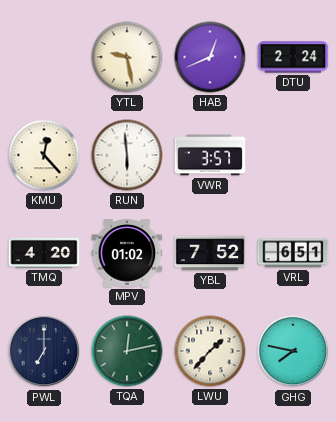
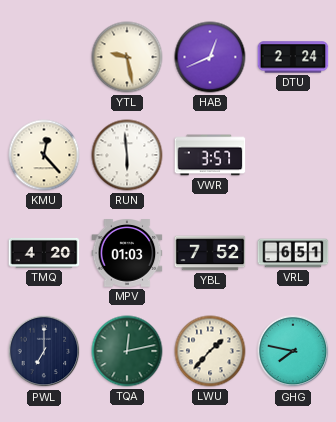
MPV: 01:02 -> 01:03 (127, 254)
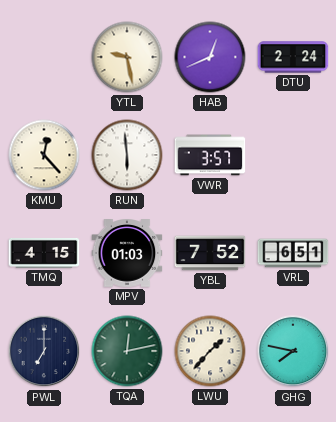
TMQ: 4:20 -> 4:15 (44, 253)
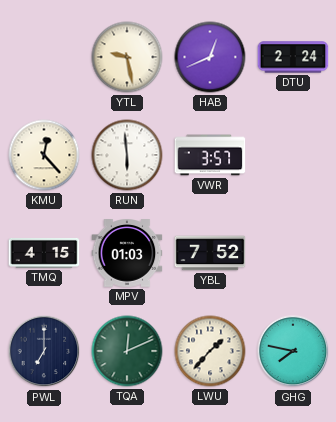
VRL: 6:51 -> none (293, 253)
TQA: 12:13 -> 12:11 (127, 351)
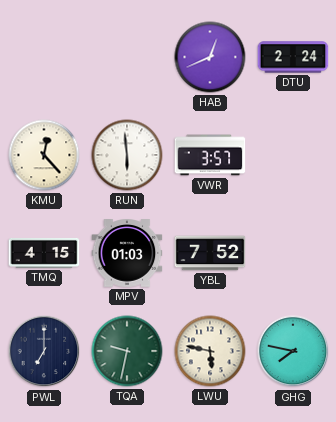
YTL: 9:28 -> none (127, 57)
TQA: 12:11 -> 9:32 (127, 351)
LWU: 1:37 -> 5:47 (210, 351)
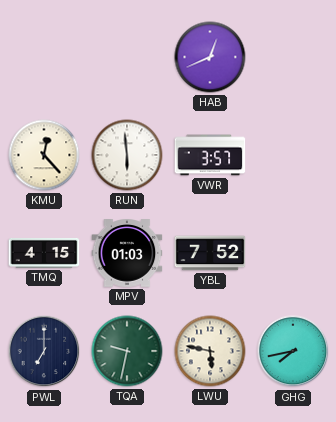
DTU: 2:24 -> none (293, 57)
GHG: 7:47 -> 7:43 (293, 351)
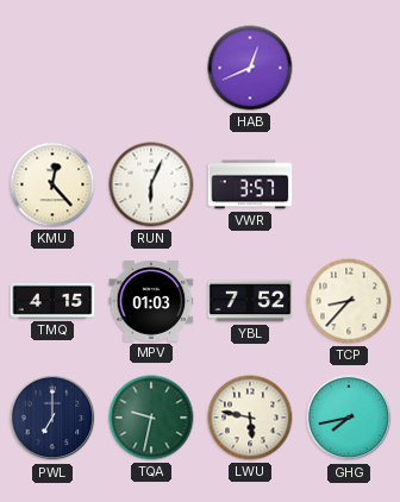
RUN: 5:59 -> 6:04 (151, 184)
TCP: none -> 8:37 (349, 301)
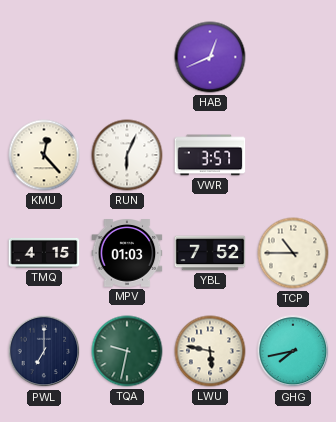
TCP: 8:37 -> 10:45 (293, 253)
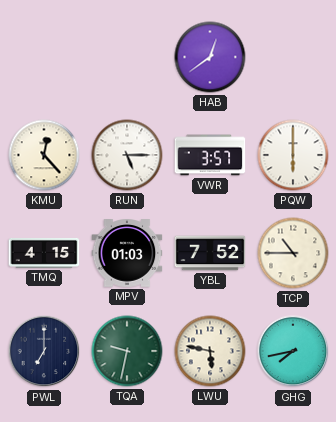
HAB: 12:41 -> 12:39 (210, 57)
RUN: 6:04 -> 5:15 (127, 155)
PQW: none -> 6:00 (293, 155)
